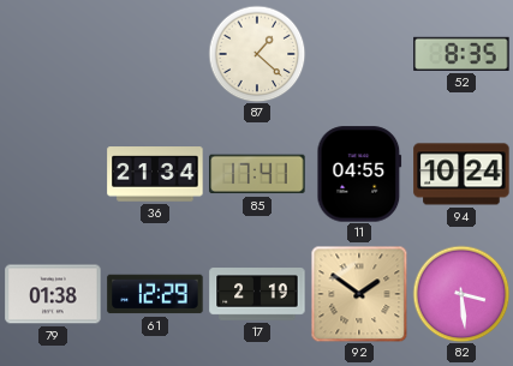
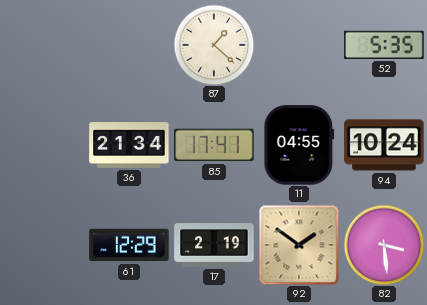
52: 8:35 -> 5:35 (384, 45)
79: 01:38 -> none (53, 294)
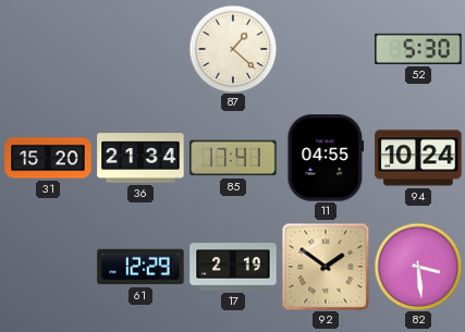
52: 5:35 -> 5:30 (418, 49)
31: none -> 15:20 (48, 158)
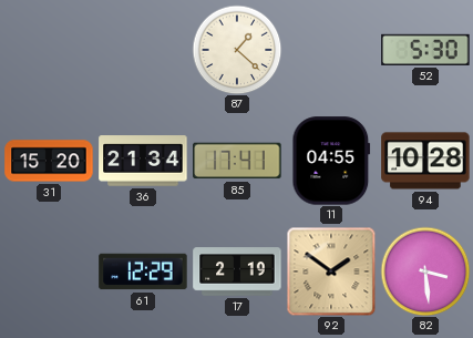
94: 10:24 -> 10:28 (425, 161)
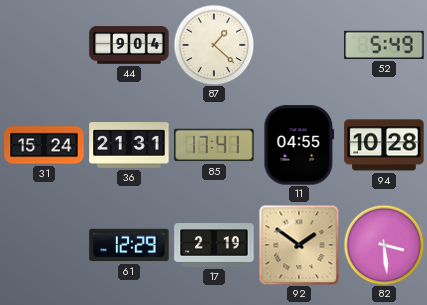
44: none -> 9:04 (129, 45)
52: 5:30 -> 5:49 (384, 45)
31: 15:20 -> 15:24 (44, 145)
36: 21:34 -> 21:31 (129, 145)
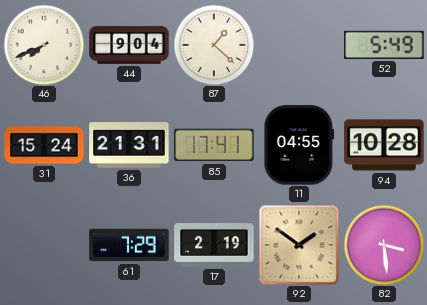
46: none -> 7:41 (44, 45)
61: 12:29 -> 7:29 (129, 245)
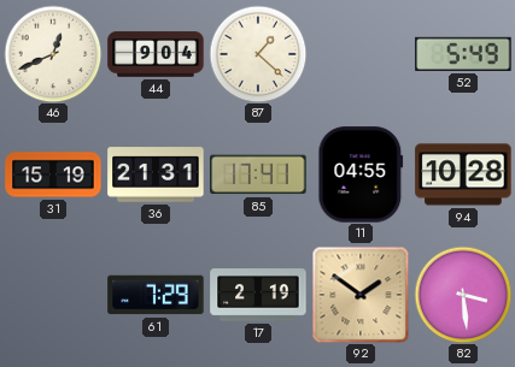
46: 7:41 -> 12:41 (53, 54)
31: 15:24 -> 15:19 (53, 174)
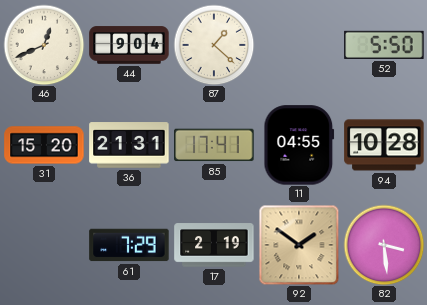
52: 5:49 -> 5:50 (384, 45)
31: 15:19 -> 15:20 (44, 145)
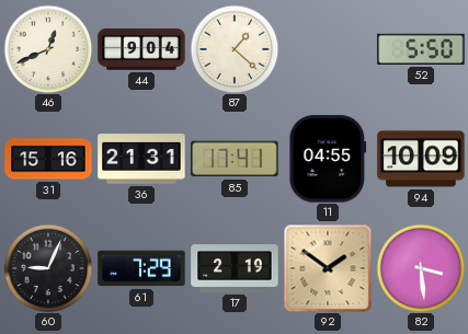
31: 15:20 -> 15:16 (48, 159)
94: 10:28 -> 10:09 (421, 159)
60: none -> 9:04 (48, 268)
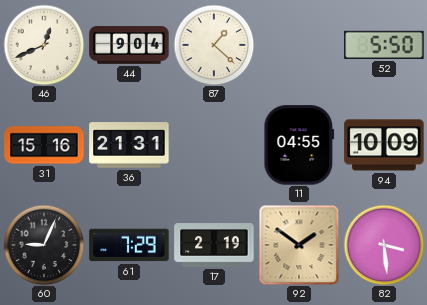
85: 17:41 -> none (235, 159)
